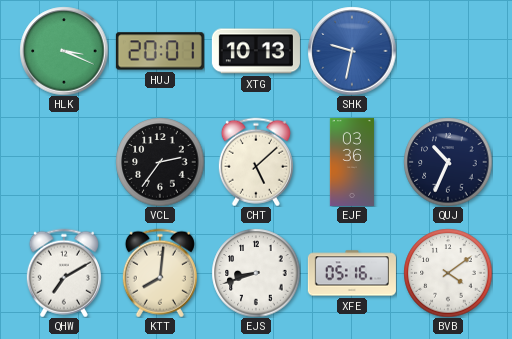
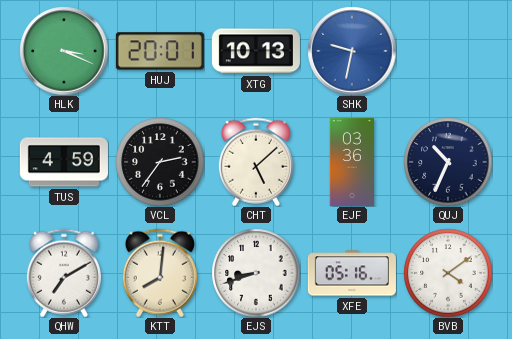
TUS: none -> 4:59 (64, 162)
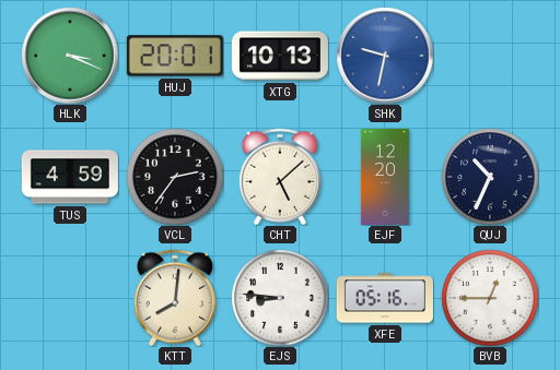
EJF: 03:36 -> 12:20 (385, 177)
QHW: 7:10 -> none (64, 273)
EJS: 8:42 -> 8:46 (280, 298)
BVB: 4:09 -> 12:45 (490, 298)
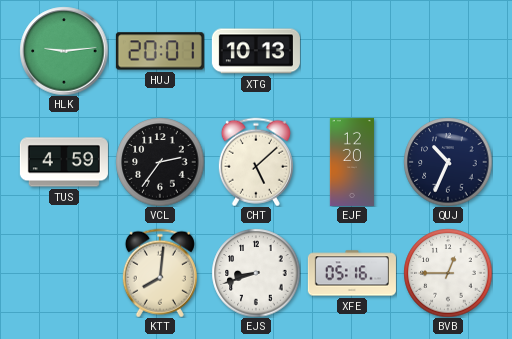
HLK: 3:19 -> 9:14 (64, 51)
SHK: 9:32 -> none (385, 56)
EJS: 8:46 -> 8:42 (256, 273)
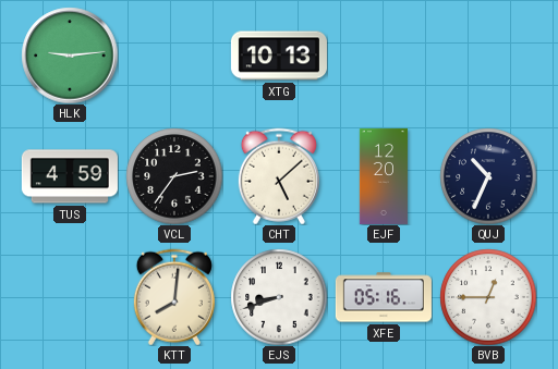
HUJ: 20:01 -> none (160, 51)
